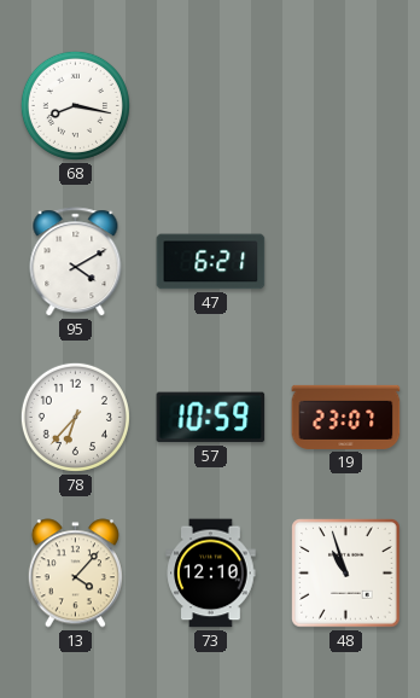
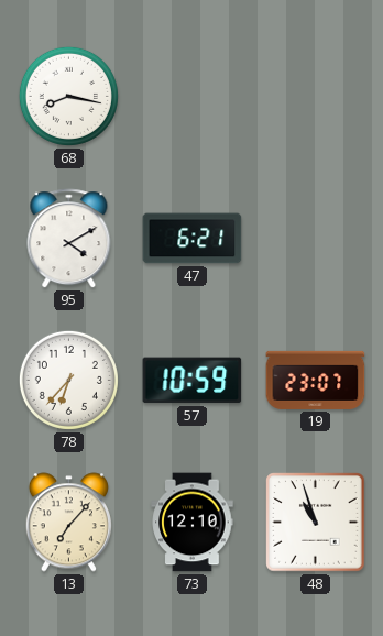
13: 4:07 -> 7:07 (68, 523)
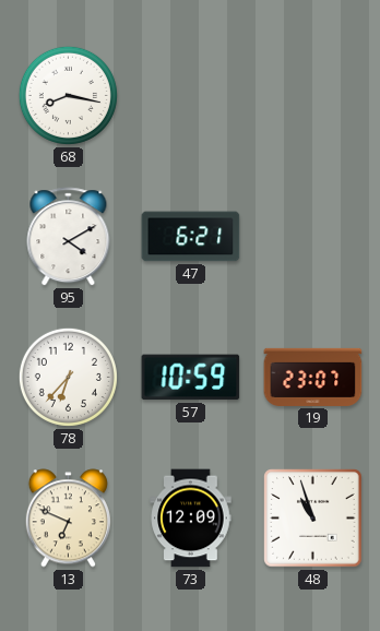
13: 7:07 -> 6:49 (68, 519)
73: 12:10 -> 12:09 (191, 519)
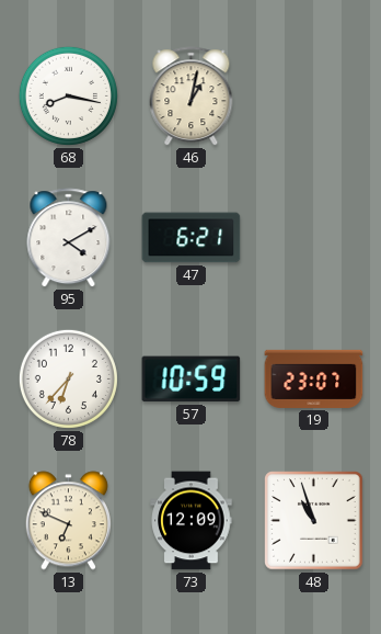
46: none -> 1:02 (192, 97)
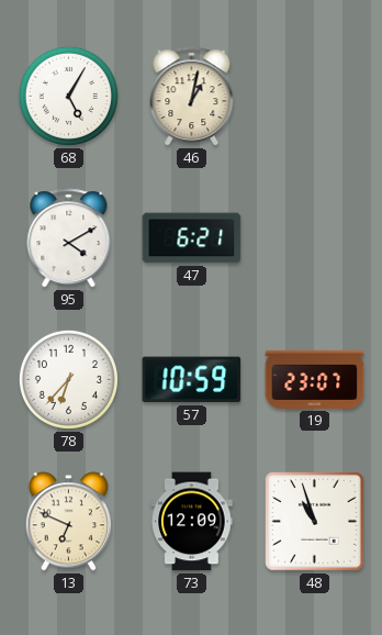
68: 8:17 -> 5:05 (68, 96)
